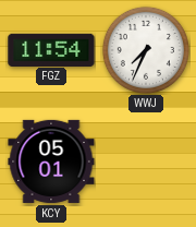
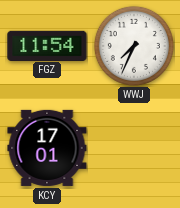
KCY: 05:01 -> 17:01 (47, 148)
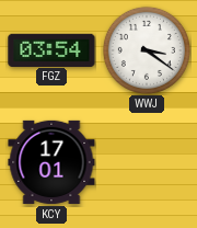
FGZ: 11:54 -> 03:54 (51, 49)
WWJ: 7:34 -> 3:21 (147, 50)
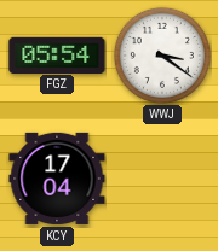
FGZ: 03:54 -> 05:54 (57, 54)
KCY: 17:01 -> 17:04 (57, 179)
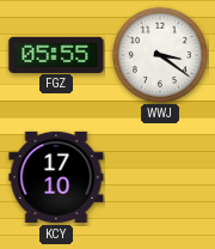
FGZ: 05:54 -> 05:55 (56, 54)
KCY: 17:04 -> 17:10 (56, 177)
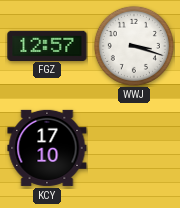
FGZ: 05:55 -> 12:57 (47, 45)
WWJ: 3:21 -> 3:18 (134, 46)
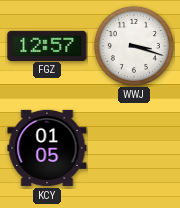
KCY: 17:10 -> 01:05 (47, 148)
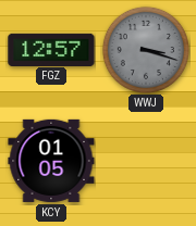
WWJ dial: white -> grey (146, 50)
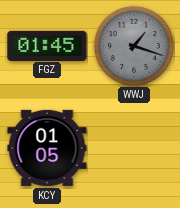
FGZ: 12:57 -> 01:45 (47, 45)
WWJ: 3:18 -> 1:18 (134, 46)
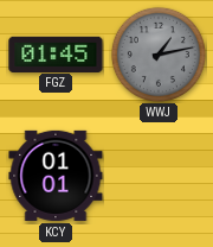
WWJ: 1:18 -> 1:13 (159, 55)
KCY: 01:05 -> 01:01 (56, 176)
